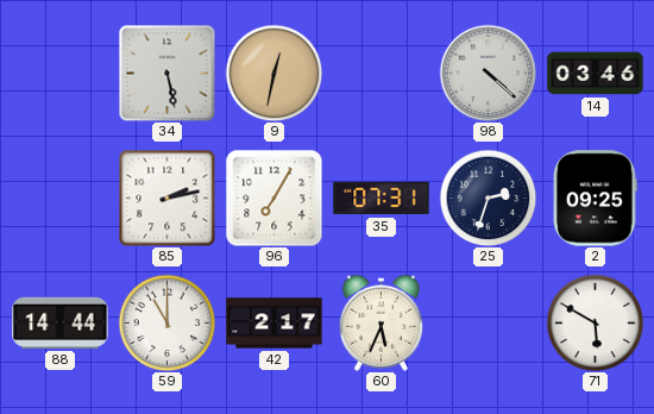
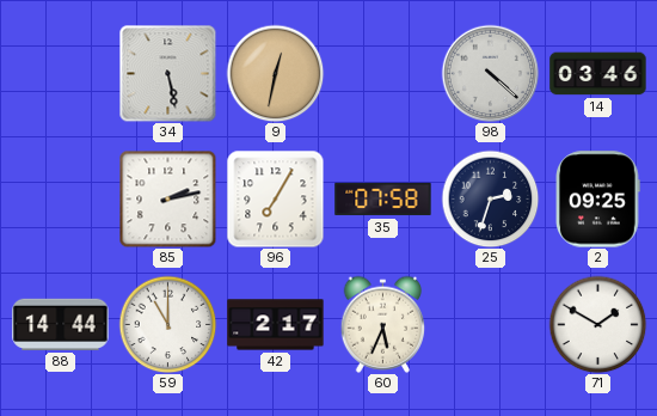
35: 07:31 -> 07:58 (383, 200)
71: 5:50 -> 1:50 (597, 324)
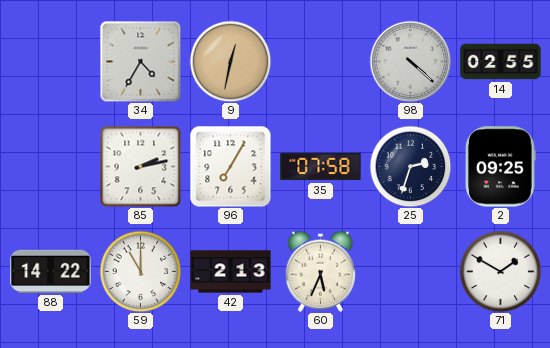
34: 5:28 -> 4:35 (140, 61)
14: 03:46 -> 02:55 (501, 62)
88: 14:44 -> 14:22 (51, 271)
42: 2:17 -> 2:13 (231, 272)
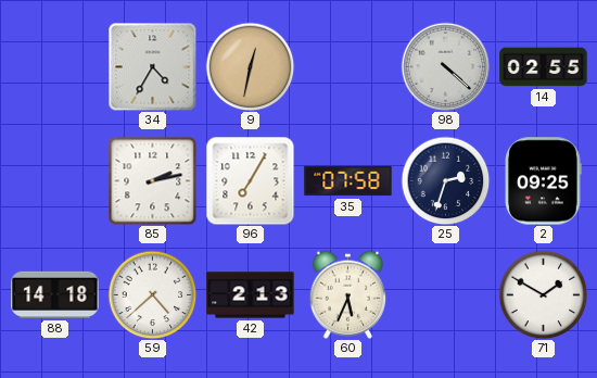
88: 14:22 -> 14:18 (55, 294)
59: 11:00 -> 4:38 (152, 294)
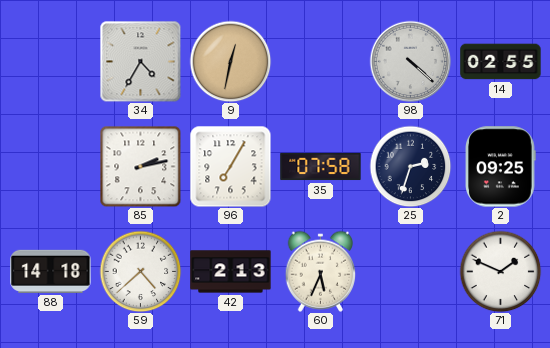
71: 1:50 -> 1:49 (500, 271)
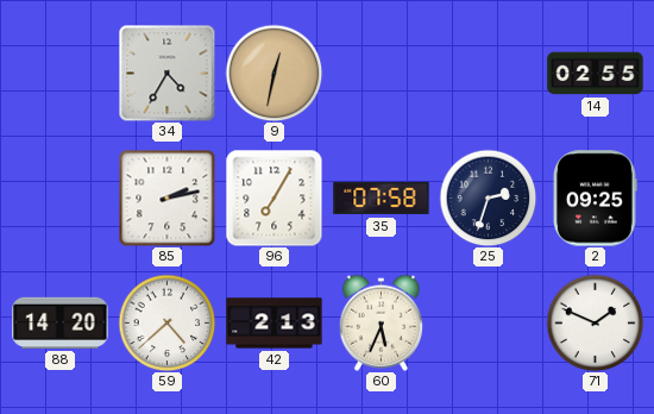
98: 4:22 -> none (410, 61)
88: 14:18 -> 14:20 (61, 322)
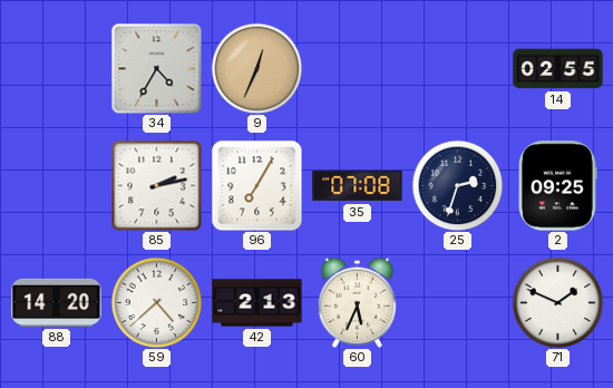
9: 12:32 -> 12:34 (256, 68)
35: 07:58 -> 07:08 (358, 186)
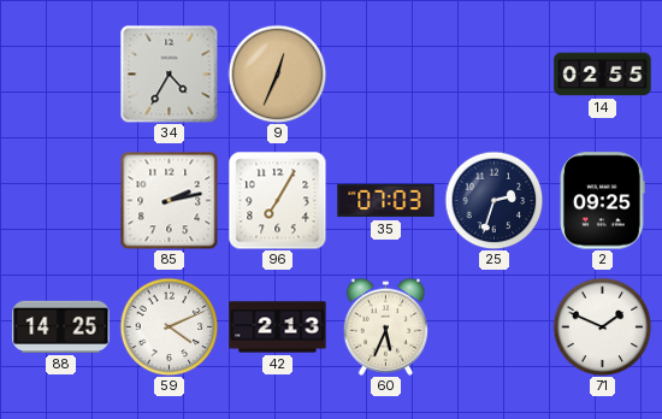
35: 07:08 -> 07:03 (386, 201)
88: 14:20 -> 14:25 (61, 326)
59: 4:38 -> 4:11 (169, 326)
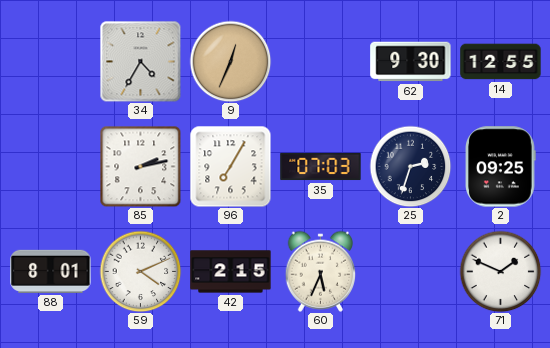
62: none -> 9:30 (411, 62)
14: 02:55 -> 12:55 (501, 62)
88: 14:25 -> 8:01 (51, 271)
42: 2:13 -> 2:15 (231, 272)
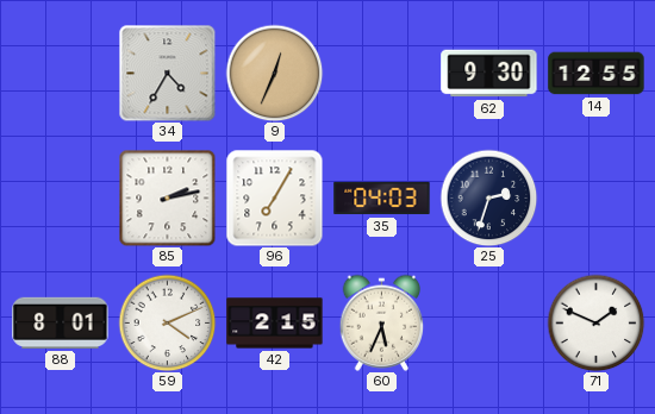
35: 07:03 -> 04:03 (382, 199)
2: 09:25 -> none (500, 167)
